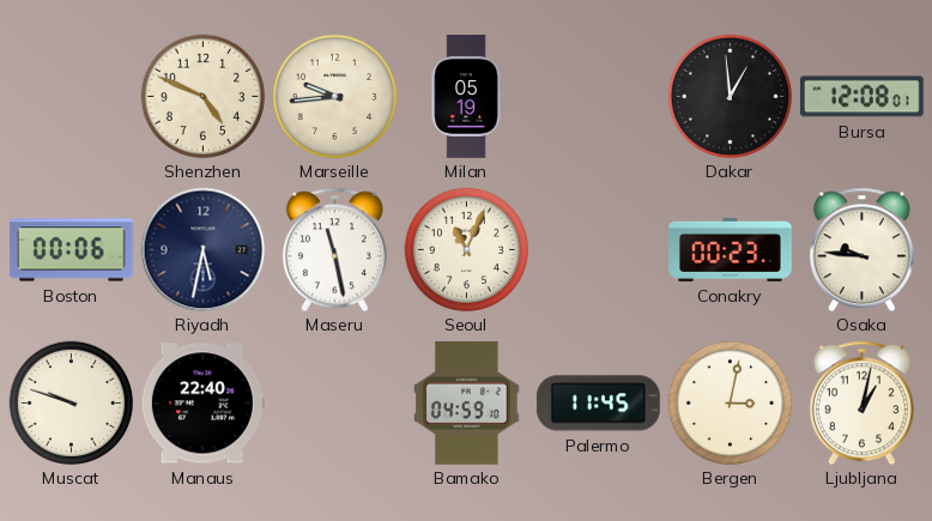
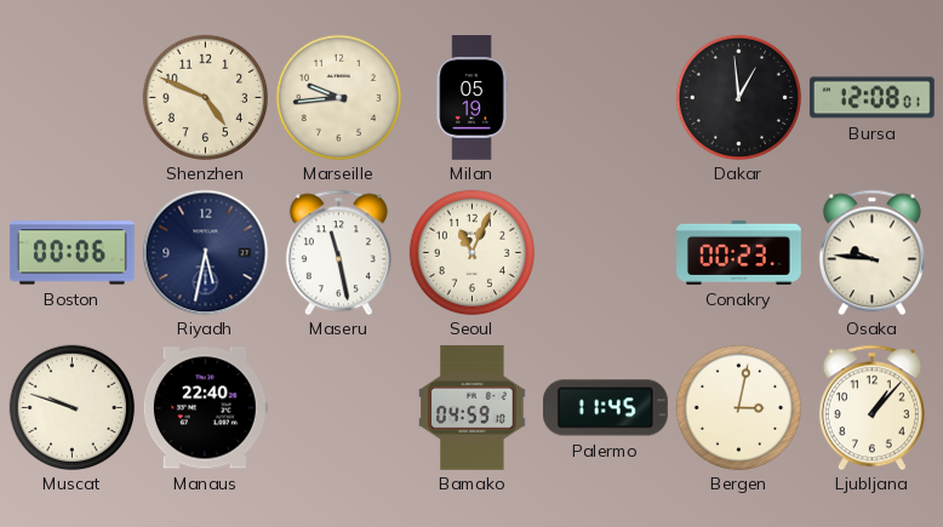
Ljubljana: 1:02 -> 1:07 (871, 407)
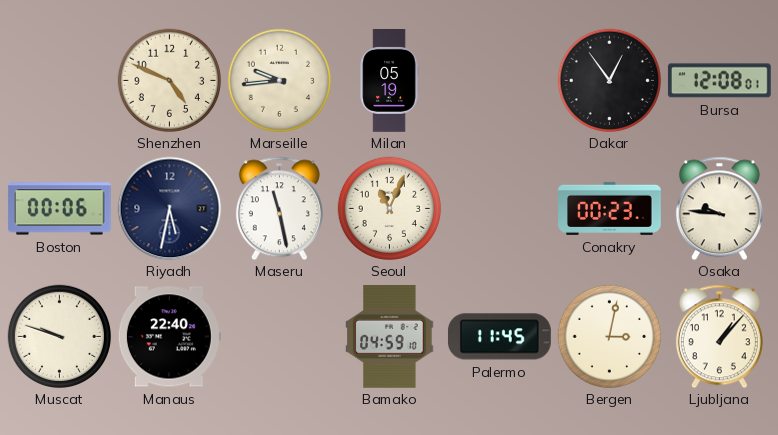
Dakar: 12:59 -> 12:54 (609, 80)
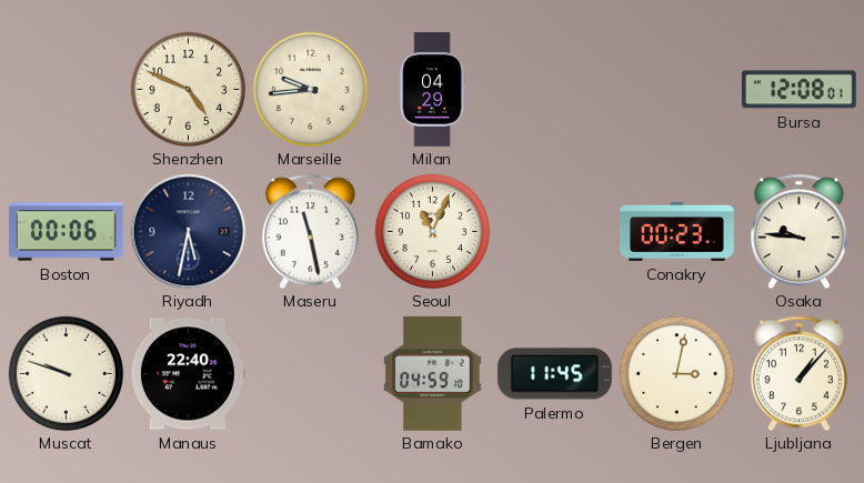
Milan: 05:19 -> 04:29 (432, 90)
Dakar: 12:54 -> none (609, 80)
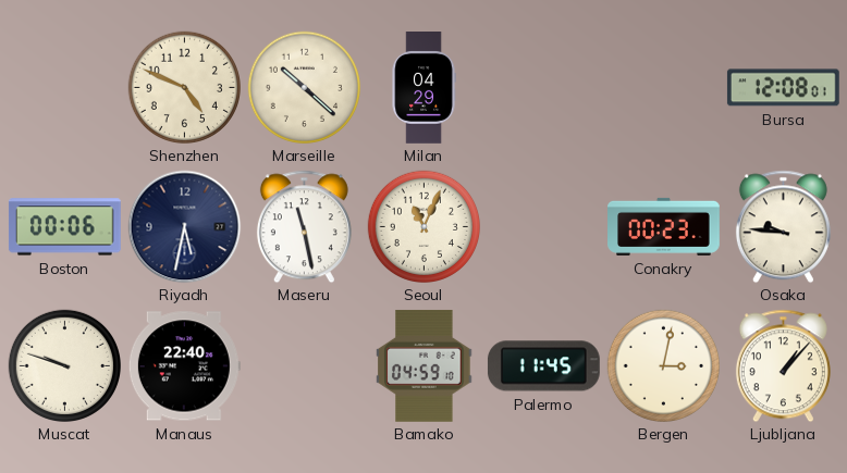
Marseille: 9:44 -> 10:22 (304, 87)
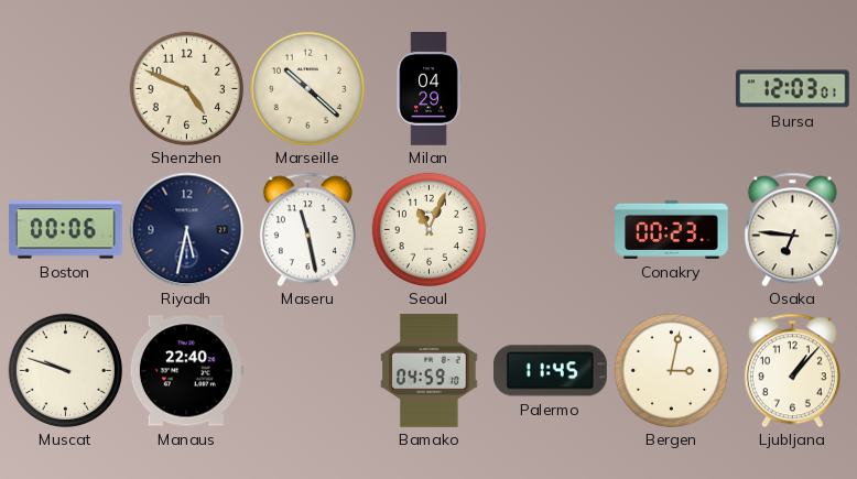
Bursa: 12:08 -> 12:03 (792, 89)
Osaka: 9:46 -> 6:46 (792, 229)
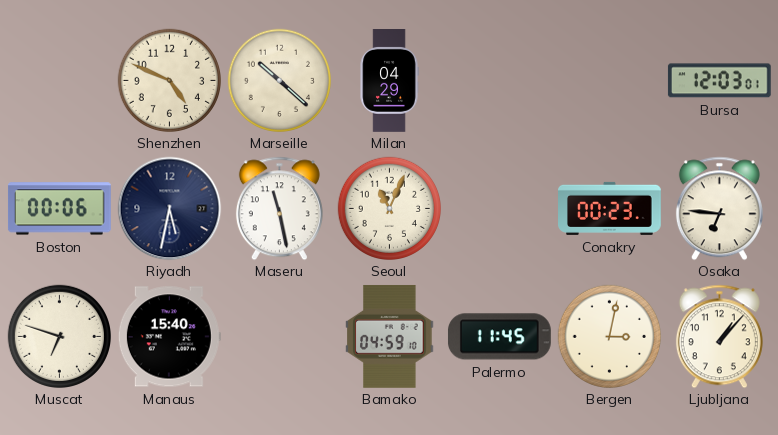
Muscat: 9:48 -> 6:48 (59, 336)
Manaus: 22:40 -> 15:40 (169, 337)
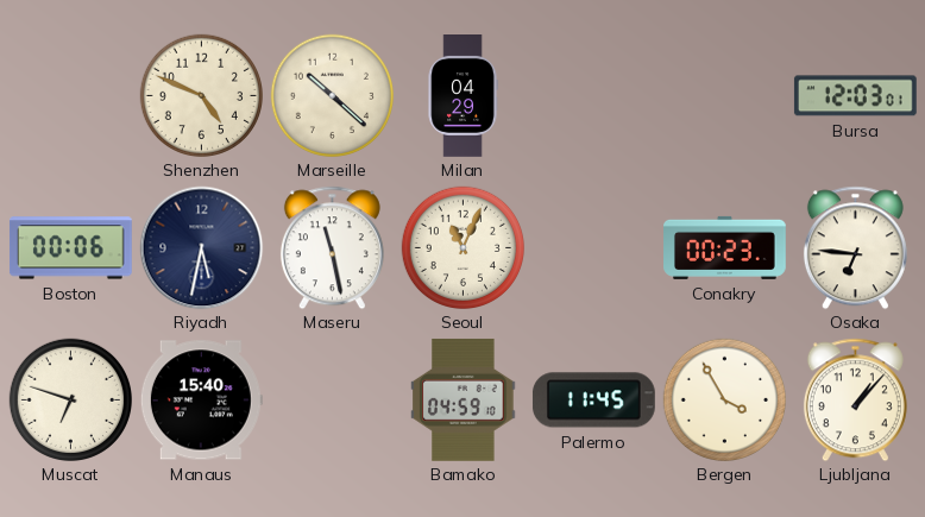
Bergen: 3:02 -> 3:55 (724, 399)
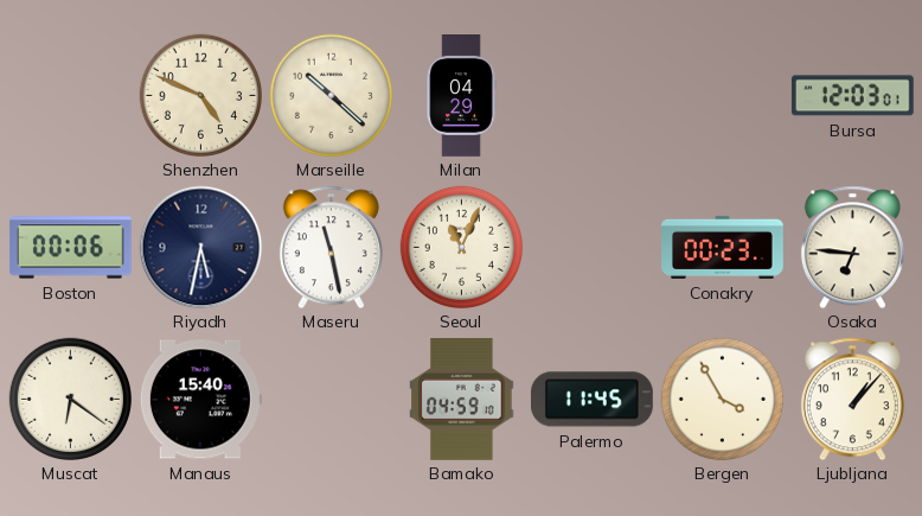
Muscat: 6:48 -> 6:21 (70, 399)
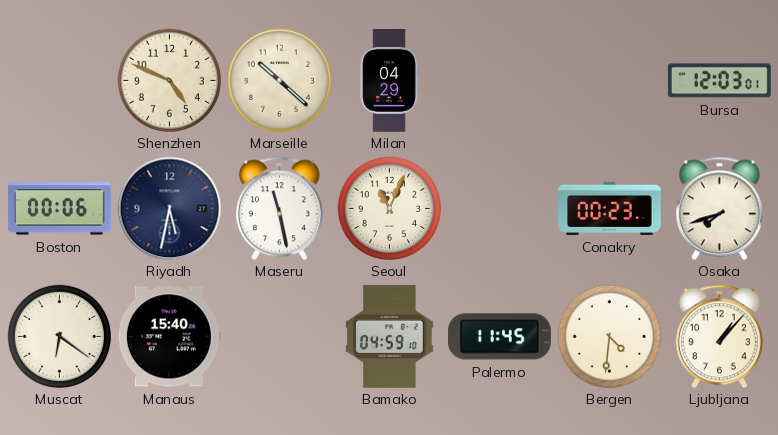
Osaka: 6:46 -> 7:42 (719, 208)
Bergen: 3:55 -> 4:31 (609, 336)
